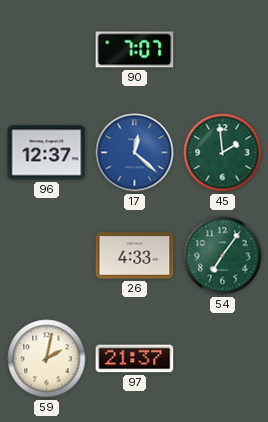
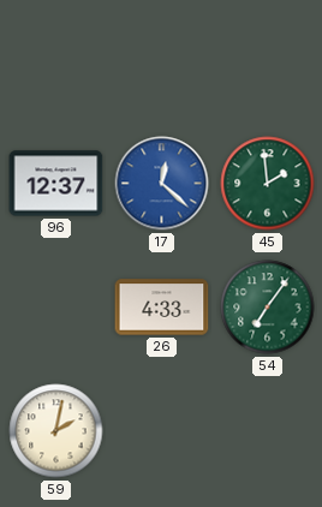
90: 7:07 -> none (135, 50)
97: 21:37 -> none (135, 359)
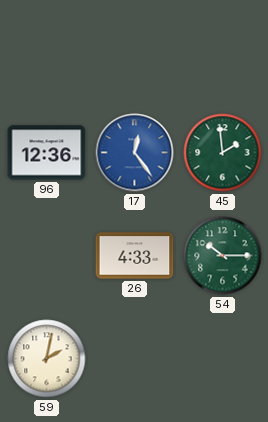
96: 12:37 -> 12:36 (47, 153)
17: 12:22 -> 12:24 (135, 153)
54: 7:06 -> 10:15 (223, 256)
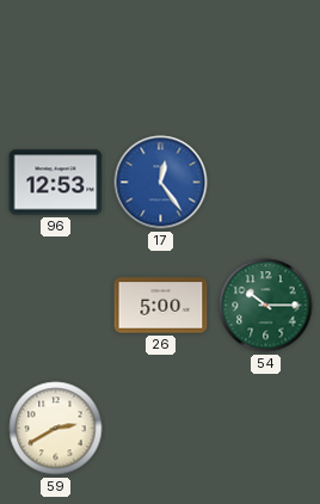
96: 12:36 -> 12:53 (56, 183)
45: 1:59 -> none (223, 153)
26: 4:33 -> 5:00 (161, 306)
59: 2:02 -> 2:40 (56, 429)
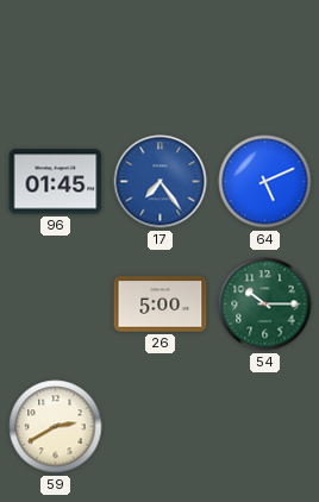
96: 12:53 -> 01:45 (56, 182)
17: 12:24 -> 7:24 (161, 182)
64: none -> 5:11 (265, 182)
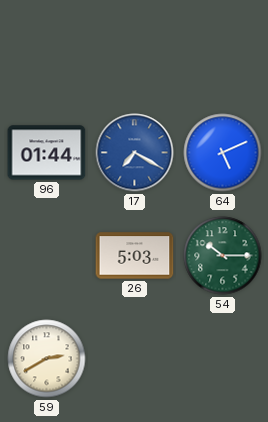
96: 01:45 -> 01:44 (47, 153)
17: 7:24 -> 7:20 (135, 153)
26: 5:00 -> 5:03 (135, 256)
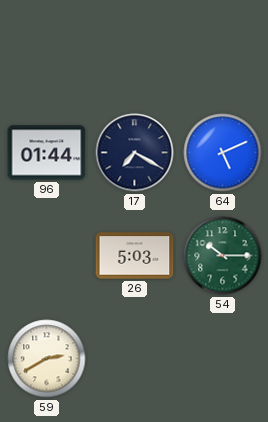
17 dial: blue -> navy (135, 153)
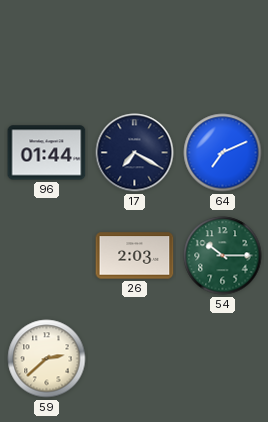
64: 5:11 -> 7:11 (223, 153)
26: 5:03 -> 2:03 (135, 256)
59: 2:40 -> 2:38 (47, 359)
